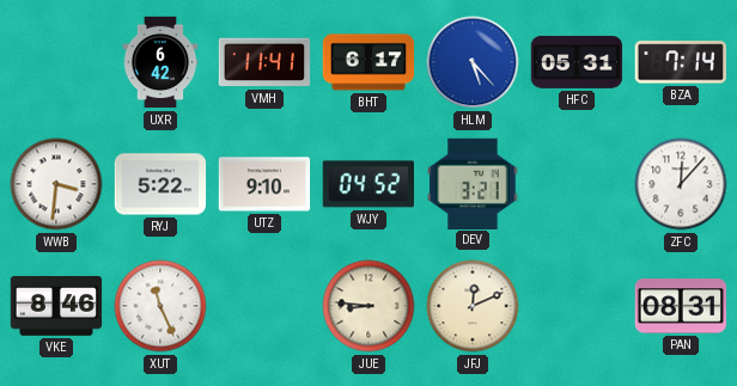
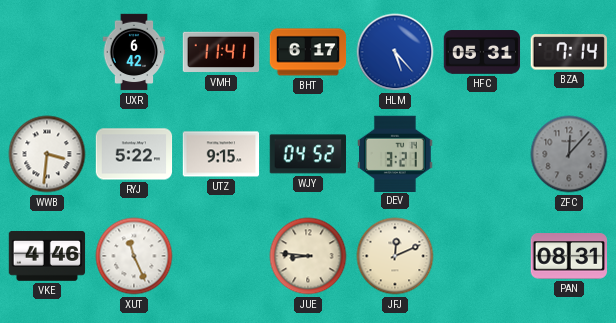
UTZ: 9:10 -> 9:15 (221, 154)
ZFC dial: white -> grey (569, 154)
VKE: 8:46 -> 4:46 (47, 257)
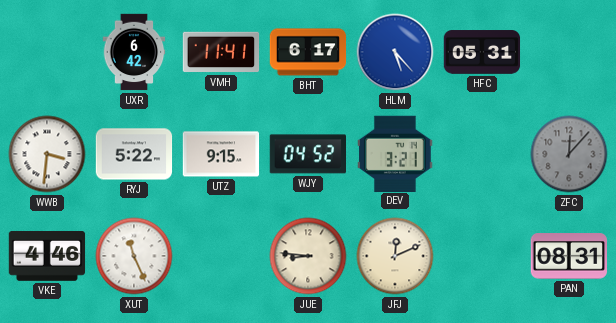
BZA: 7:14 -> none (569, 52)
